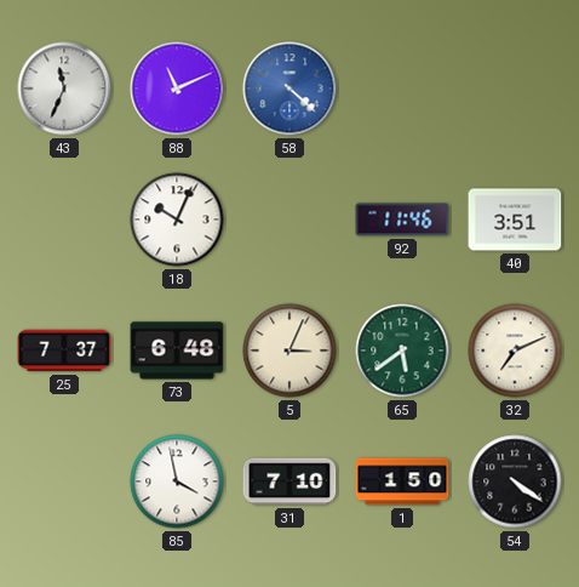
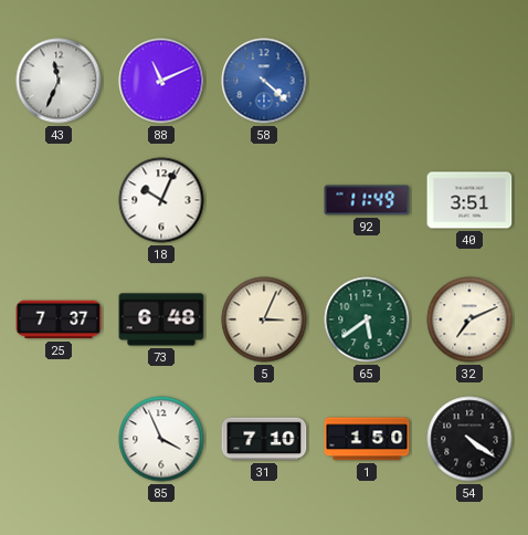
92: 11:46 -> 11:49 (367, 200)
85: 3:58 -> 3:56 (161, 439)
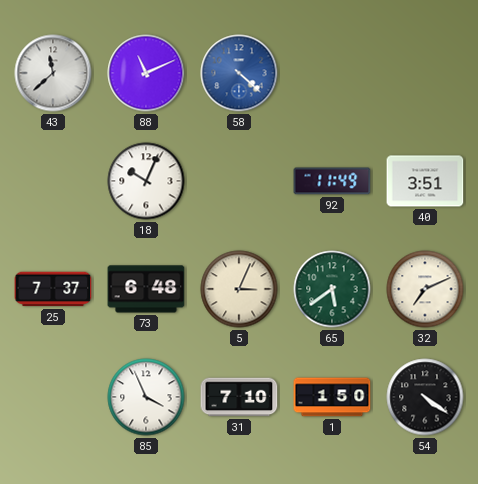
43: 11:34 -> 11:38 (53, 73)
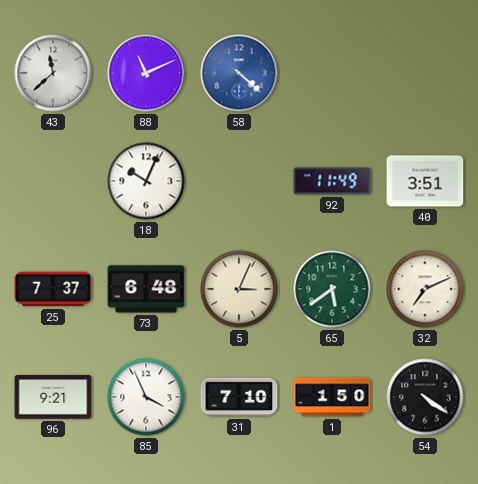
96: none -> 9:21 (53, 397)
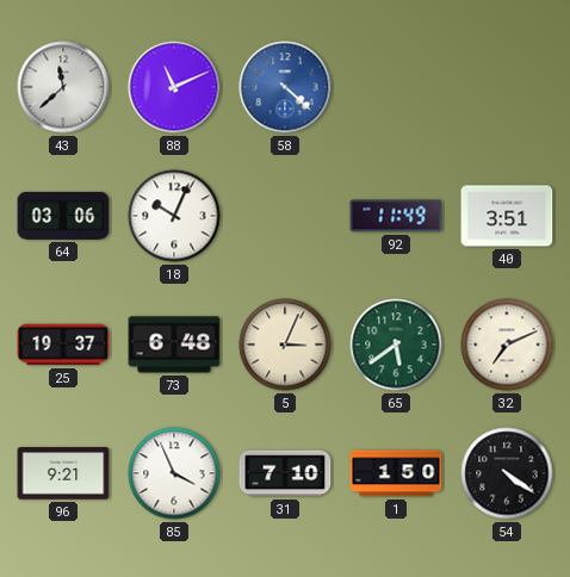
64: none -> 03:06 (63, 216)
25: 7:37 -> 19:37 (63, 345)
